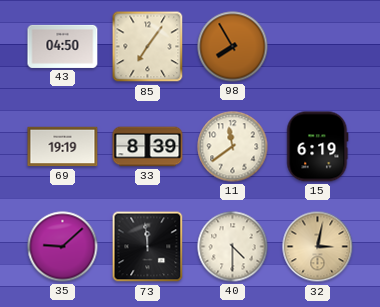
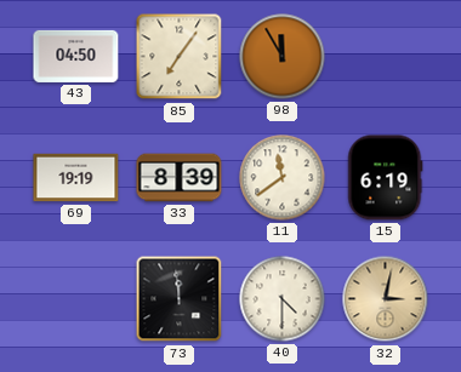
98: 7:55 -> 11:55 (283, 57)
35: 9:08 -> none (63, 247)
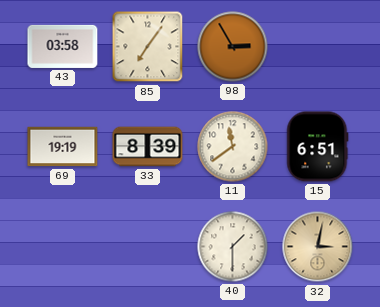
43: 04:50 -> 03:58 (63, 46)
98: 11:55 -> 2:55 (233, 47)
15: 6:19 -> 6:51 (318, 147)
73: 11:59 -> none (180, 299)
40: 4:30 -> 1:30 (233, 247)
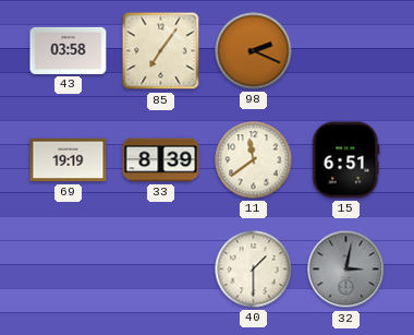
98: 2:55 -> 2:19 (254, 51)
32 dial: champagne -> grey (346, 270)
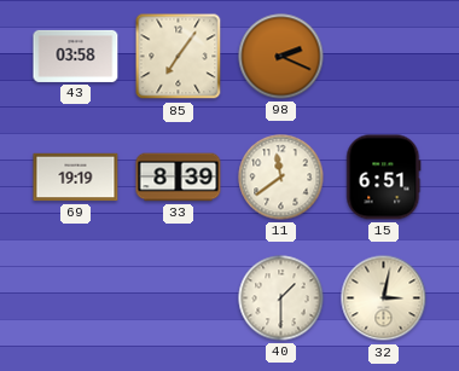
32 dial: grey -> cream (384, 298)
